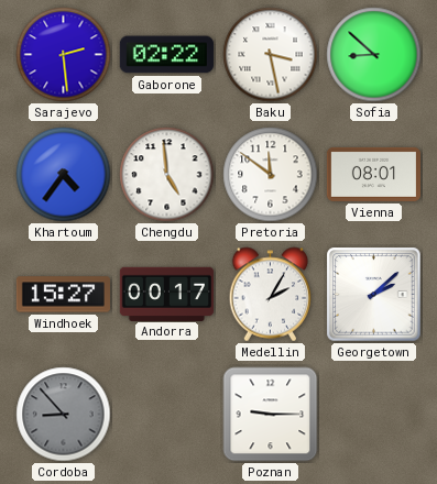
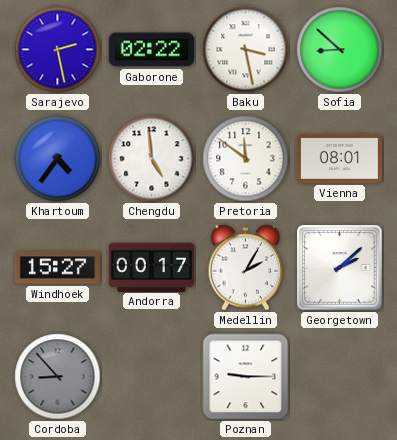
Sarajevo: 2:29 -> 2:28 (58, 50)
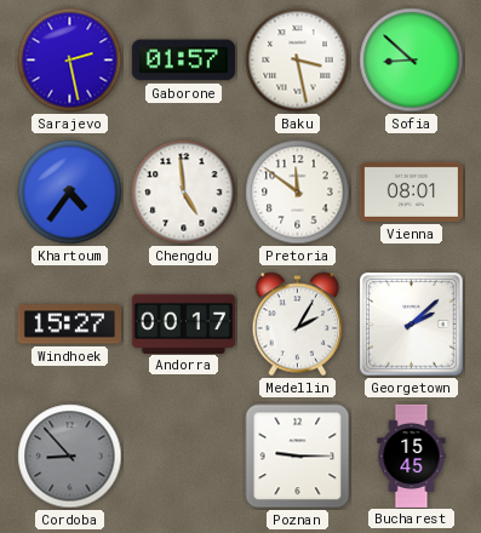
Gaborone: 02:22 -> 01:57 (183, 61)
Bucharest: none -> 15:45 (412, 455)
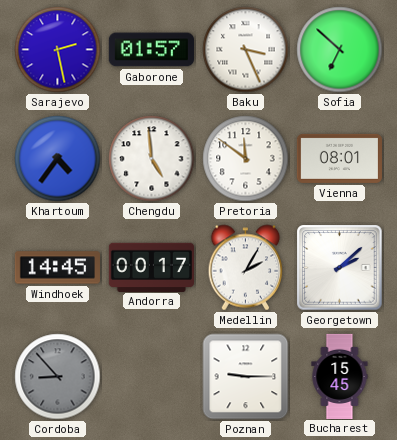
Baku: 3:28 -> 3:26 (246, 50)
Sofia: 8:52 -> 6:52 (340, 50)
Windhoek: 15:27 -> 14:45 (57, 268)
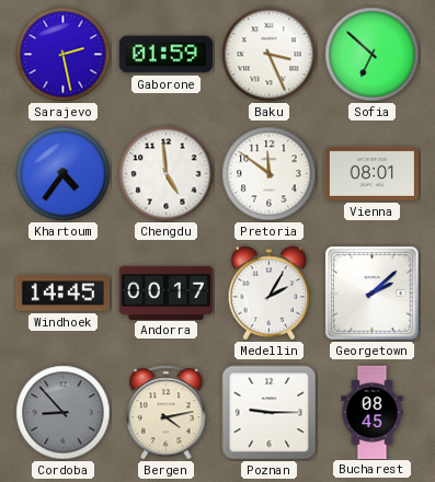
Gaborone: 01:57 -> 01:59 (165, 55)
Bergen: none -> 4:13 (167, 413)
Bucharest: 15:45 -> 08:45 (373, 412)
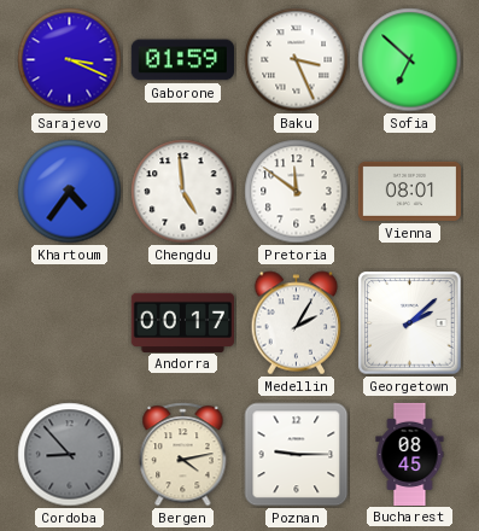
Sarajevo: 2:28 -> 3:19 (70, 60)
Windhoek: 14:45 -> none (62, 294)
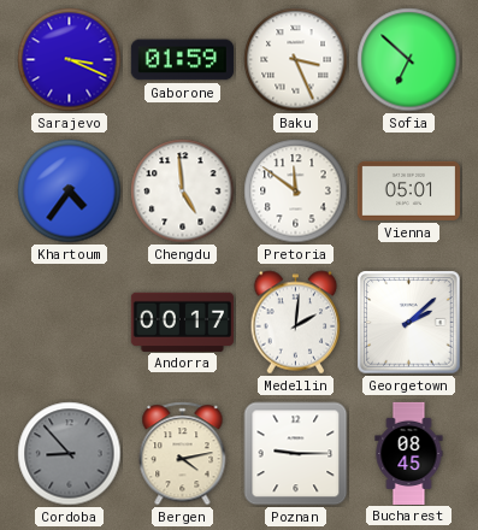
Vienna: 08:01 -> 05:01 (408, 190)
Medellin: 2:05 -> 2:01 (296, 323)
